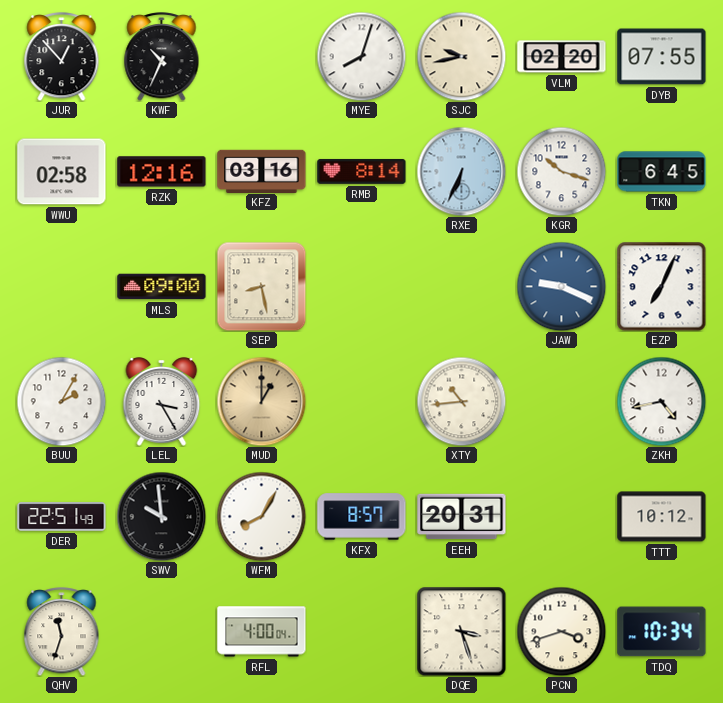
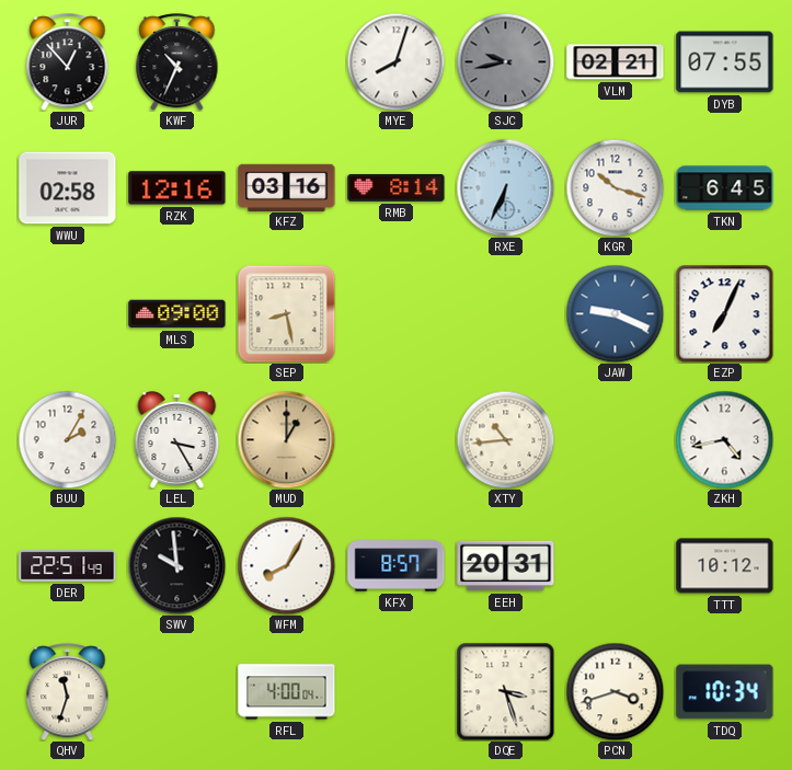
SJC dial: cream -> grey (505, 61)
VLM: 02:20 -> 02:21 (616, 62)
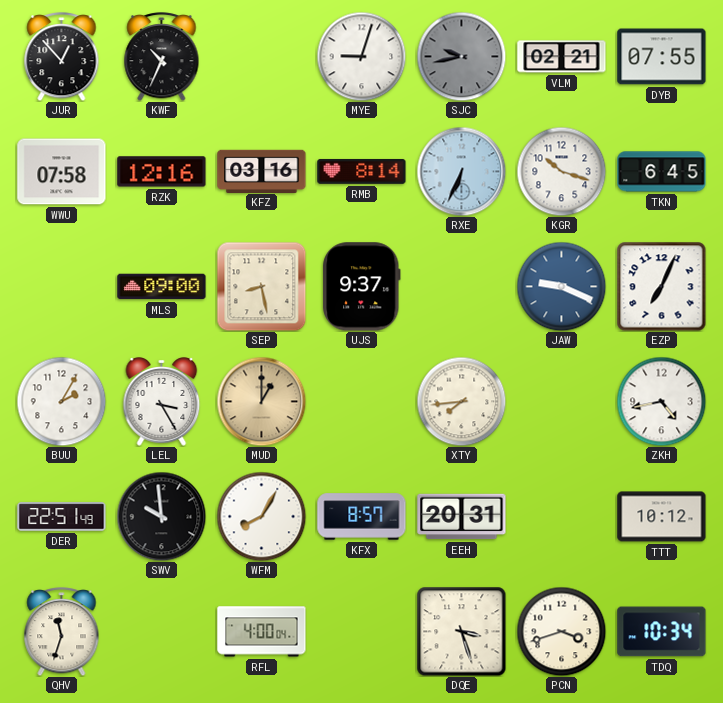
MYE: 8:03 -> 9:03 (361, 56)
WWU: 02:58 -> 07:58 (62, 172)
UJS: none -> 9:37 (362, 287)
XTY: 10:44 -> 7:44 (461, 401)
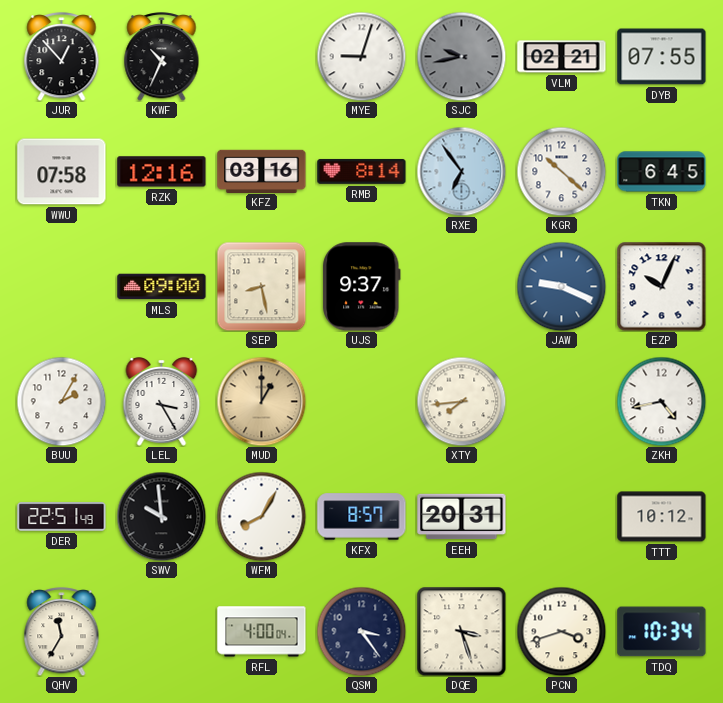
RXE: 6:34 -> 6:54 (461, 171)
KGR: 10:18 -> 10:22 (561, 171)
EZP: 7:04 -> 10:04 (661, 286)
QHV: 11:33 -> 11:35 (62, 632)
QSM: none -> 3:24 (361, 631)
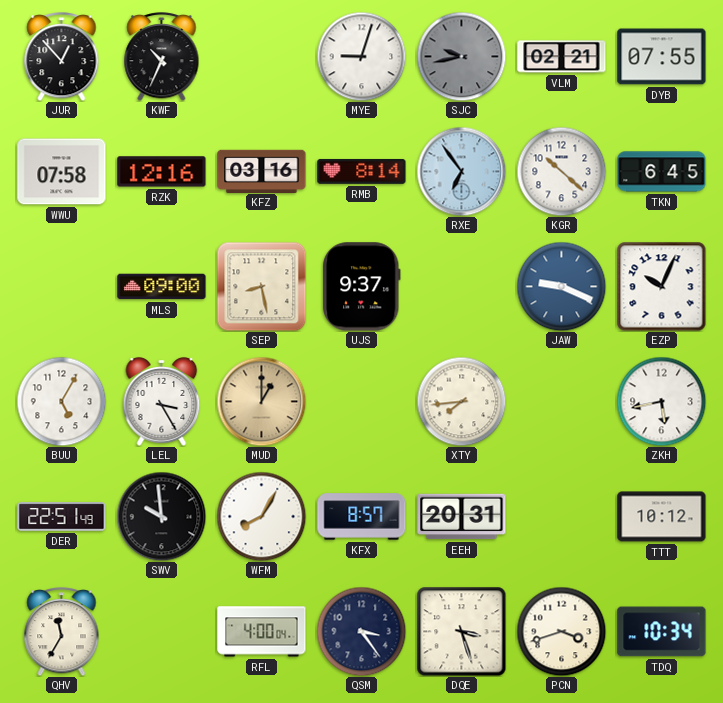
BUU: 2:05 -> 5:05 (61, 401)
ZKH: 4:43 -> 5:43 (661, 401)
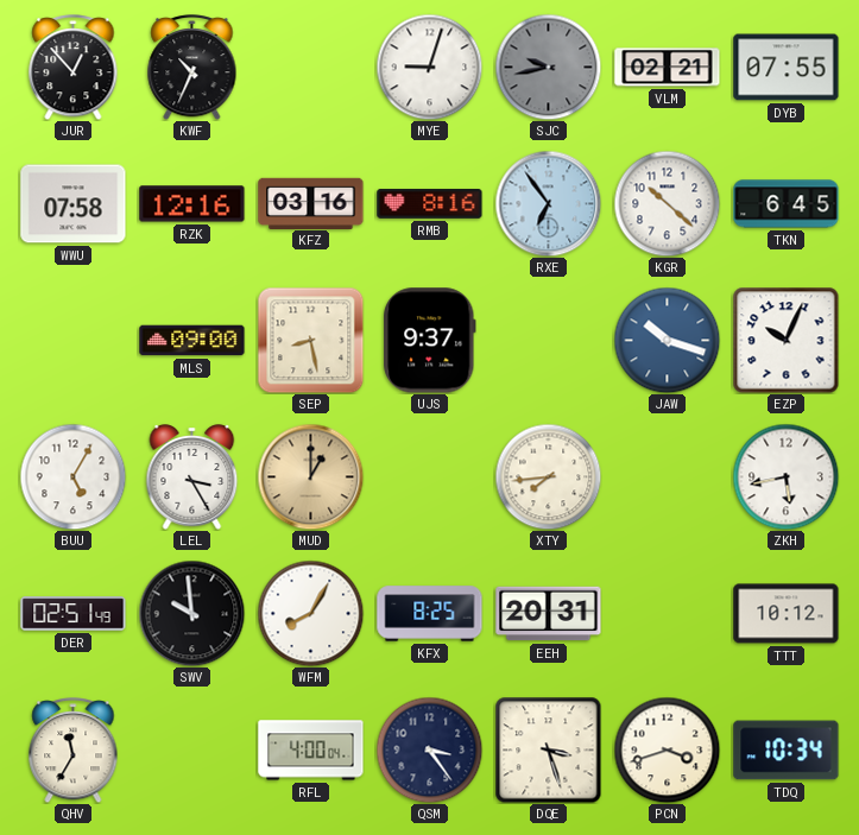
RMB: 8:14 -> 8:16 (430, 203)
JAW: 9:19 -> 10:18 (667, 340)
DER: 22:51 -> 02:51 (74, 614)
KFX: 8:57 -> 8:25 (430, 614)
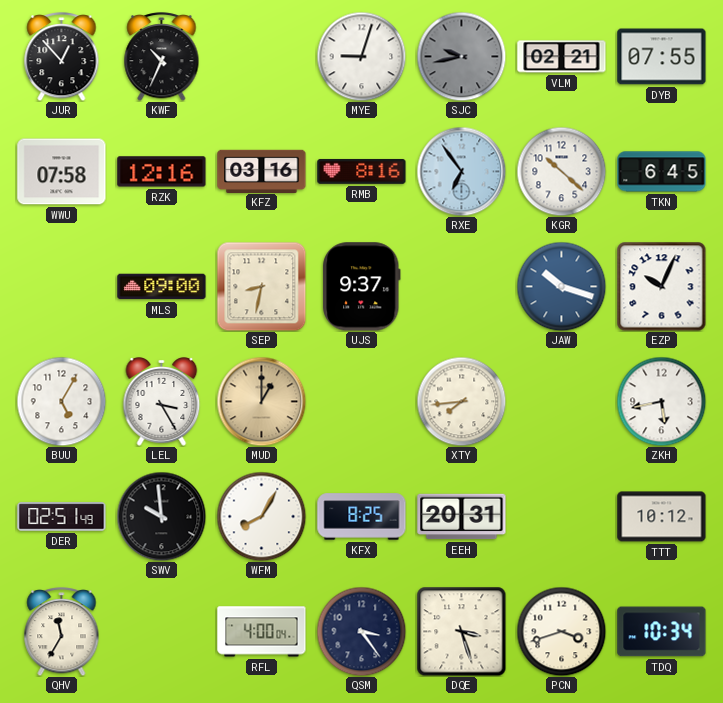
SEP: 8:28 -> 8:32 (261, 286)
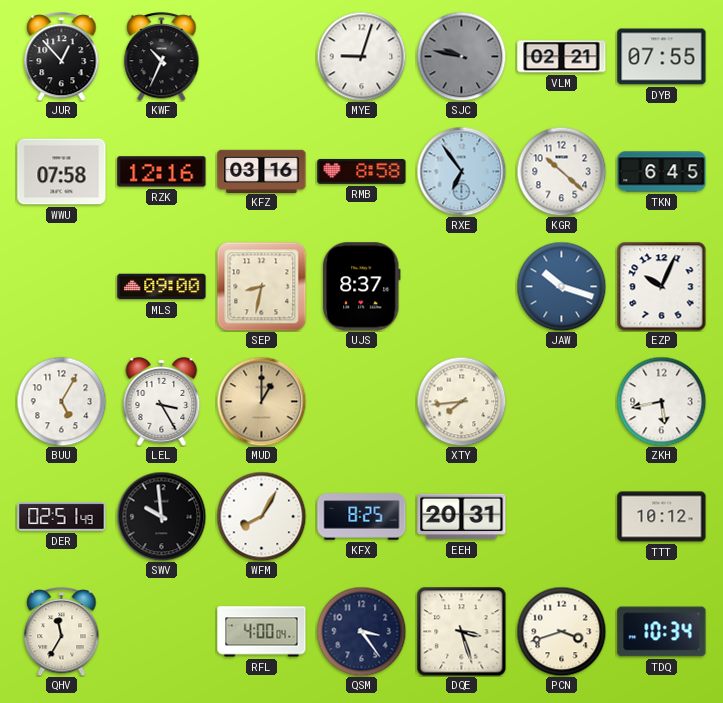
SJC: 9:43 -> 9:47 (461, 56)
RMB: 8:16 -> 8:58 (362, 171)
UJS: 9:37 -> 8:37 (362, 287)
